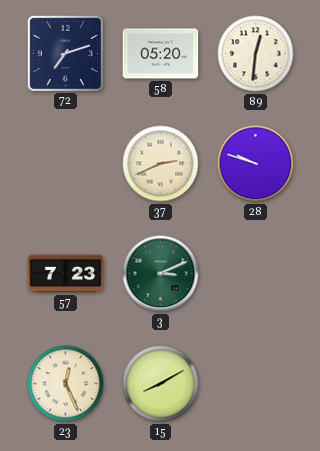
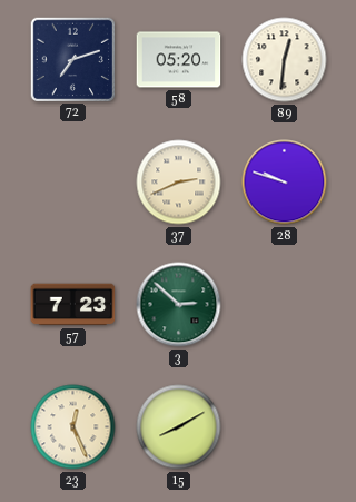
3: 3:11 -> 2:52 (179, 305)
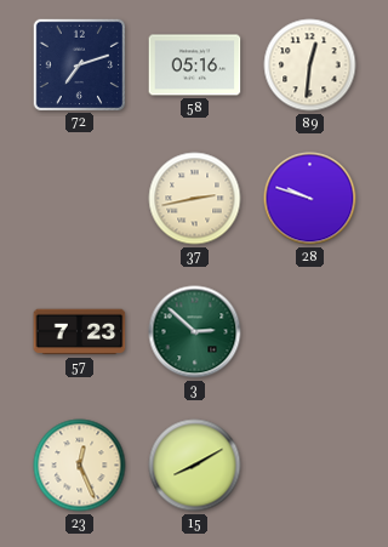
58: 05:20 -> 05:16 (195, 65)
37: 2:41 -> 2:43 (195, 199)
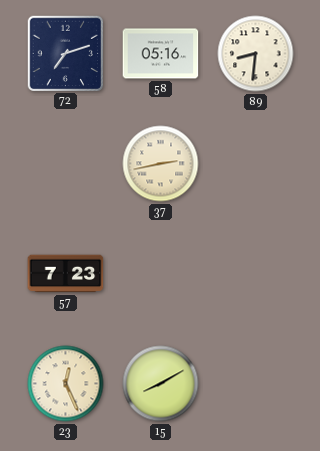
89: 12:31 -> 8:31 (256, 54)
28: 9:48 -> none (310, 199)
3: 2:52 -> none (195, 332)
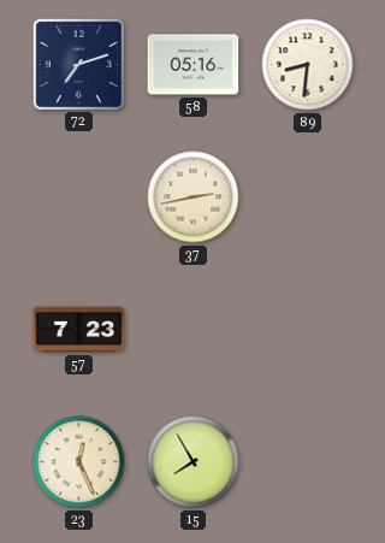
15: 8:10 -> 7:55 (194, 462)
